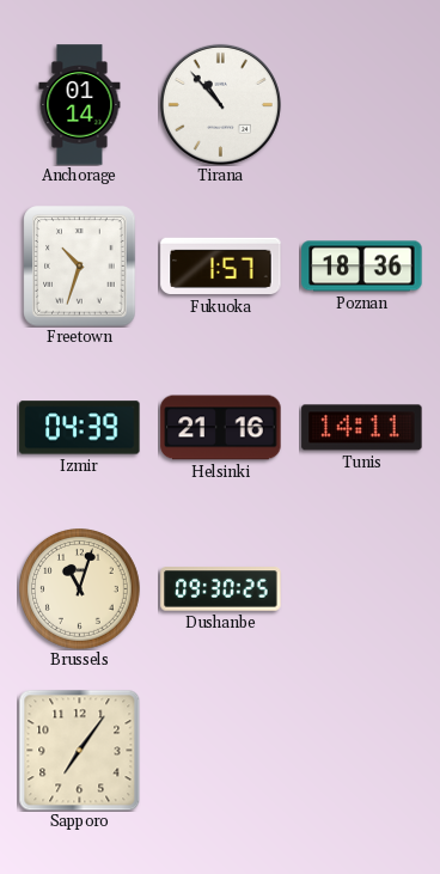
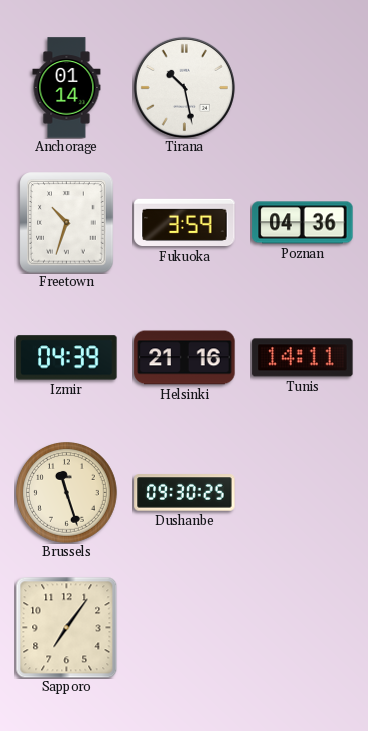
Tirana: 10:53 -> 10:28 (184, 87)
Fukuoka: 1:57 -> 3:59 (185, 223)
Poznan: 18:36 -> 04:36 (303, 223)
Brussels: 11:03 -> 11:27 (67, 493)
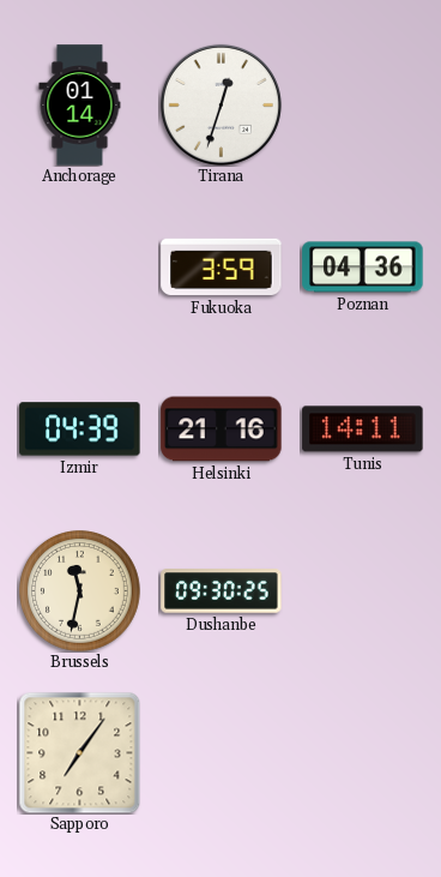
Tirana: 10:28 -> 12:33 (220, 104)
Freetown: 10:33 -> none (67, 223)
Brussels: 11:27 -> 11:32 (80, 591)
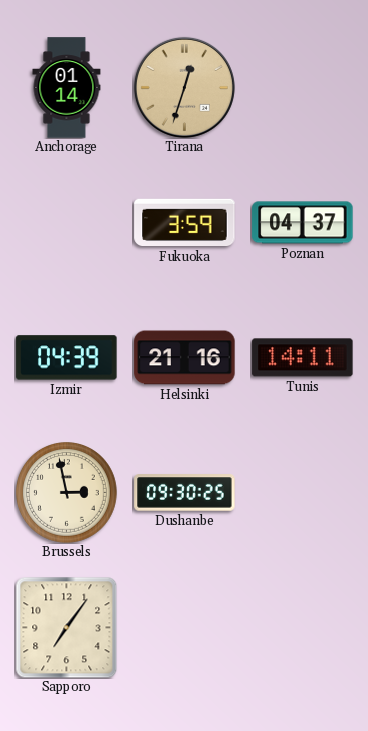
Tirana dial: white -> champagne (184, 87)
Poznan: 04:36 -> 04:37 (303, 223)
Brussels: 11:32 -> 2:58 (67, 493)
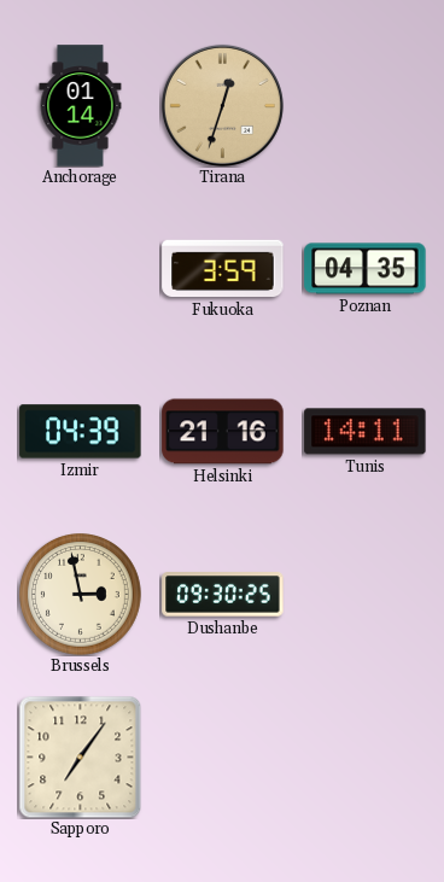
Poznan: 04:37 -> 04:35 (366, 269)
